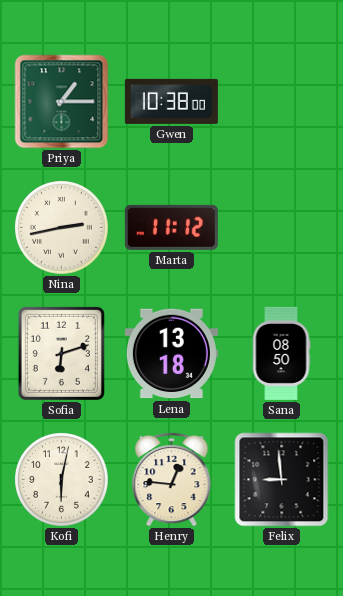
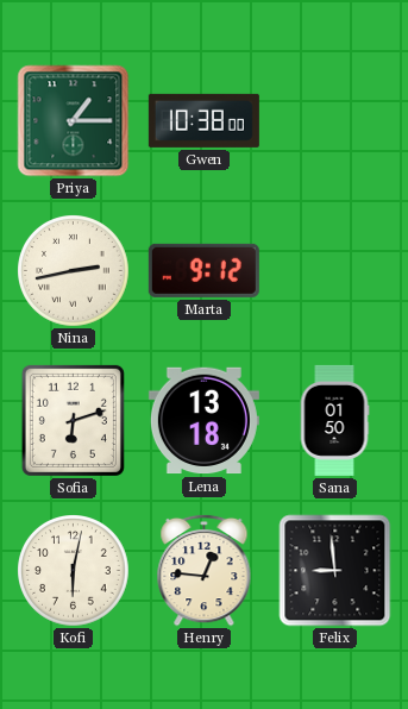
Marta: 11:12 -> 9:12 (203, 270)
Sana: 08:50 -> 01:50 (334, 420)
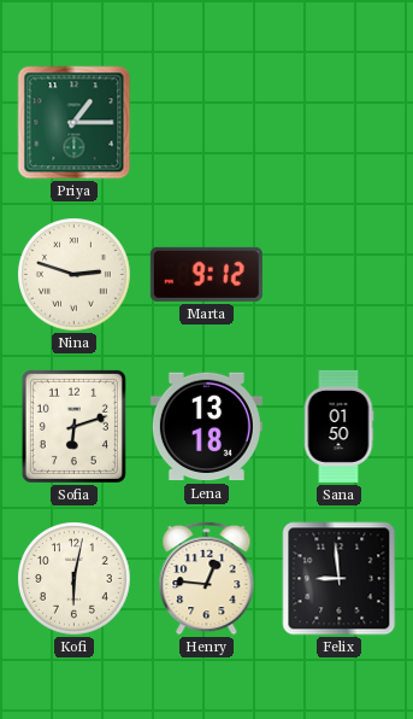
Gwen: 10:38 -> none (203, 120)
Nina: 2:43 -> 2:48 (75, 275)
